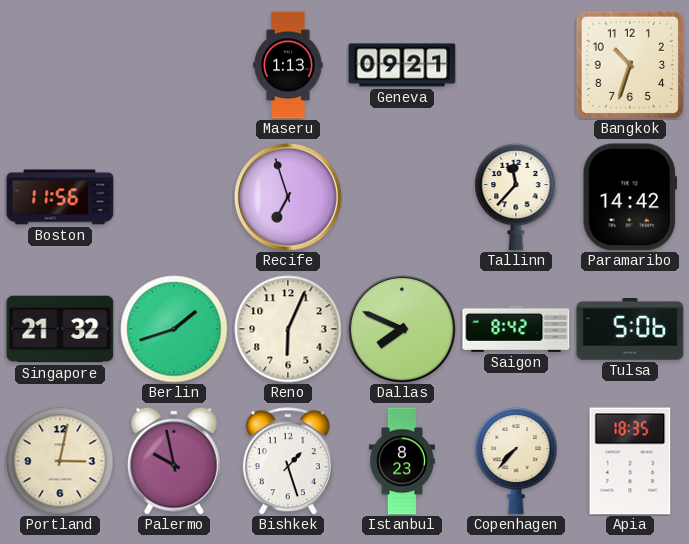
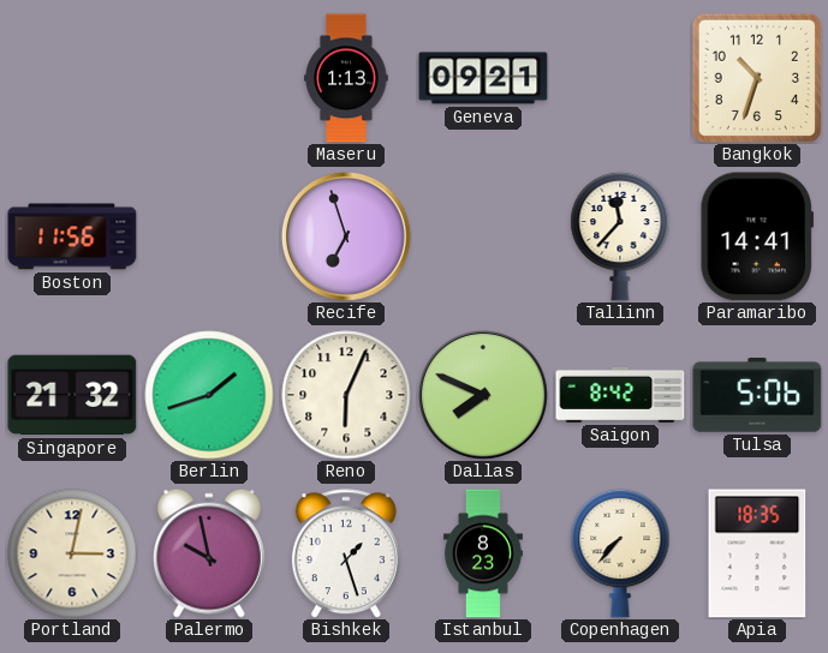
Paramaribo: 14:42 -> 14:41 (756, 236)
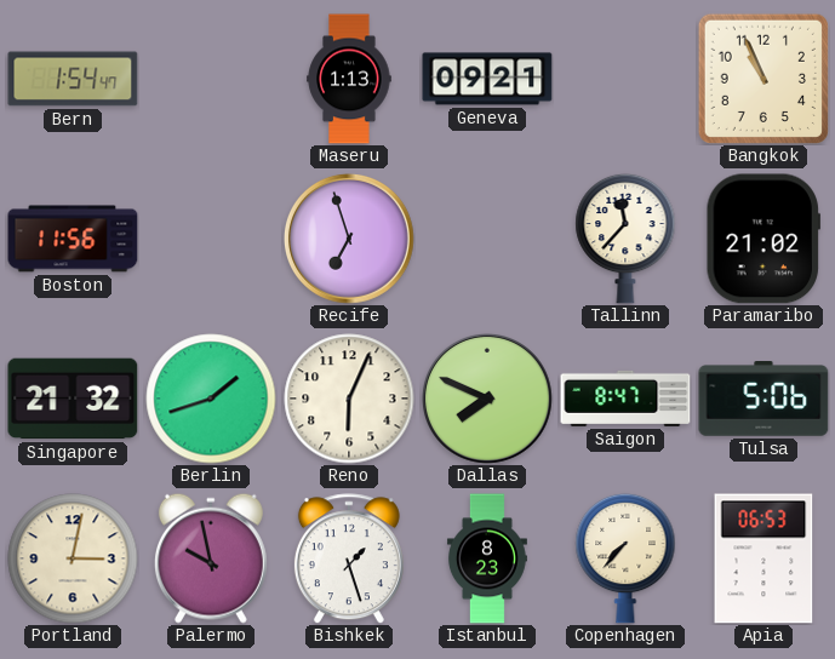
Bern: none -> 1:54 (73, 79)
Bangkok: 10:33 -> 10:56 (762, 78)
Paramaribo: 14:41 -> 21:02 (762, 239)
Saigon: 8:42 -> 8:47 (625, 399)
Apia: 18:35 -> 06:53 (763, 558)
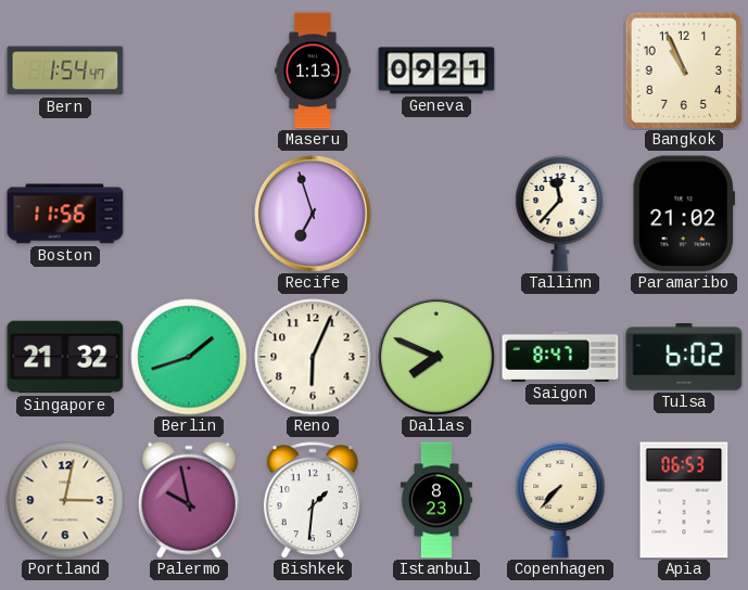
Tulsa: 5:06 -> 6:02 (684, 358)
Bishkek: 1:27 -> 1:31 (313, 500)
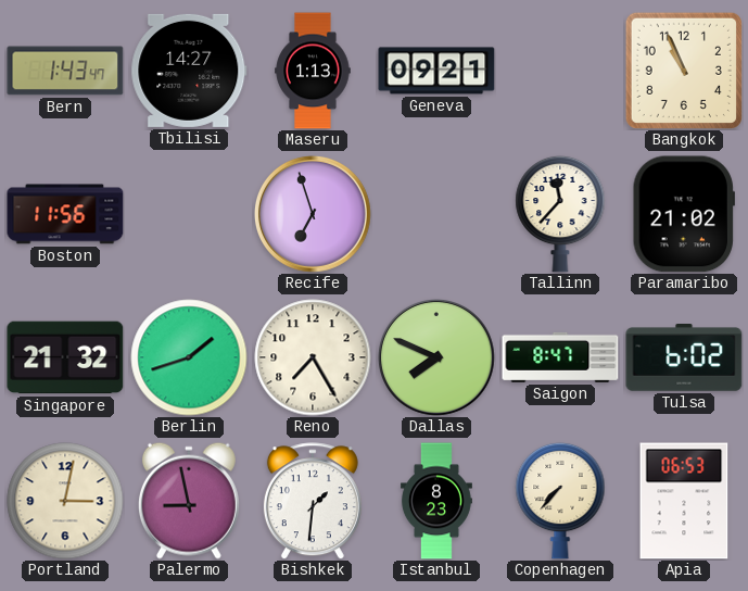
Bern: 1:54 -> 1:43 (65, 71)
Tbilisi: none -> 14:27 (189, 71)
Reno: 6:04 -> 7:25 (313, 357)
Palermo: 9:58 -> 8:58 (189, 501)
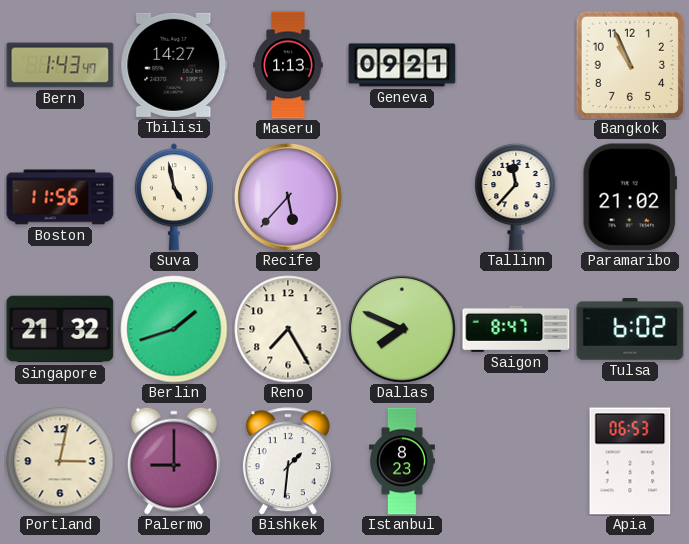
Suva: none -> 4:58 (174, 197)
Recife: 6:57 -> 5:37 (289, 198)
Palermo: 8:58 -> 9:00 (174, 461)
Copenhagen: 7:37 -> none (560, 501)
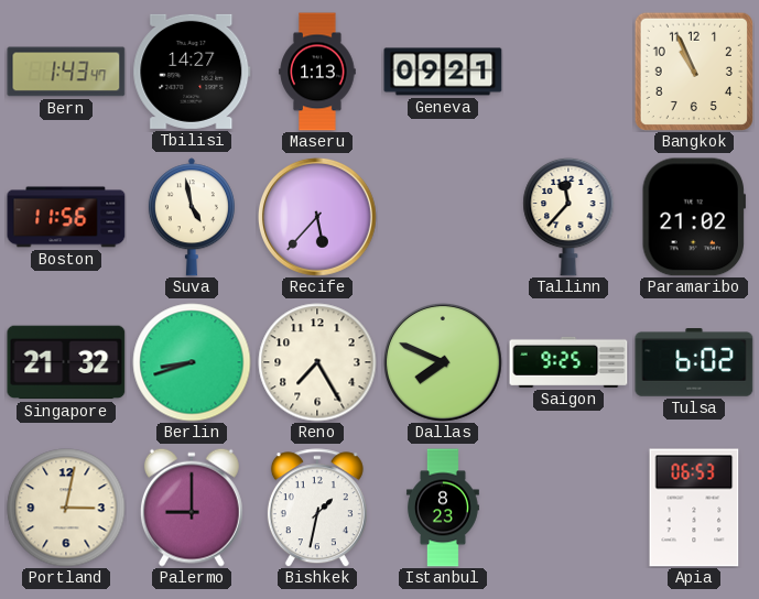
Berlin: 1:42 -> 8:42 (192, 362)
Saigon: 8:47 -> 9:25 (568, 362)
Bishkek: 1:31 -> 1:32 (317, 508)
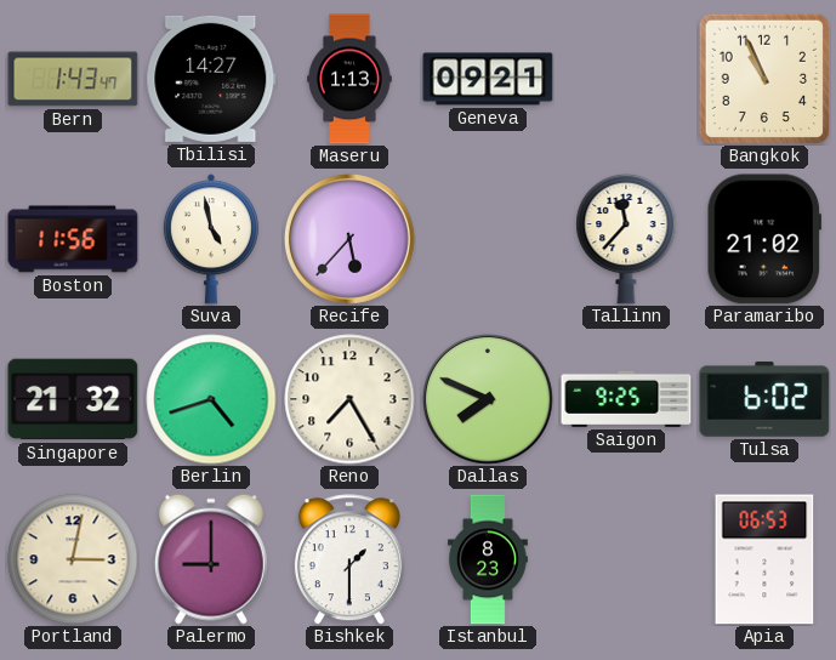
Berlin: 8:42 -> 4:42 (211, 399)
Bishkek: 1:32 -> 1:30 (349, 559)
